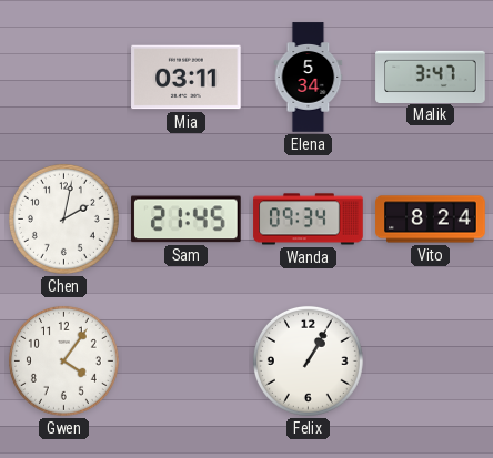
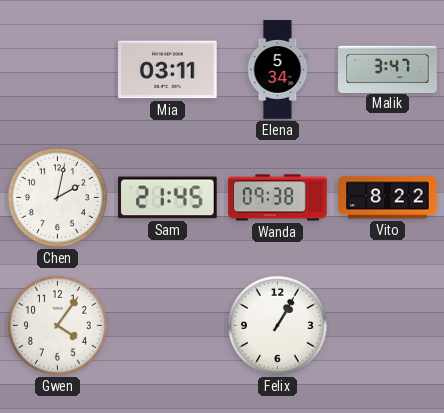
Wanda: 09:34 -> 09:38 (278, 198)
Vito: 8:24 -> 8:22 (388, 198)
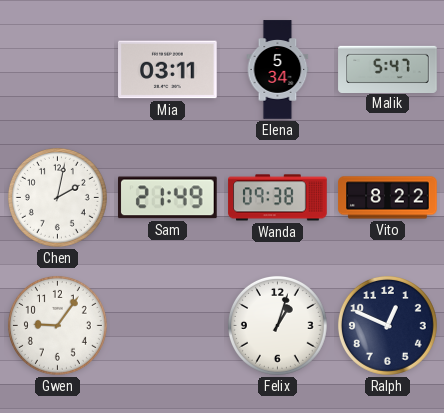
Malik: 3:47 -> 5:47 (388, 69)
Sam: 21:45 -> 21:49 (168, 198)
Gwen: 4:06 -> 9:06 (57, 325)
Felix: 1:05 -> 1:03 (277, 325)
Ralph: none -> 12:49 (387, 325)
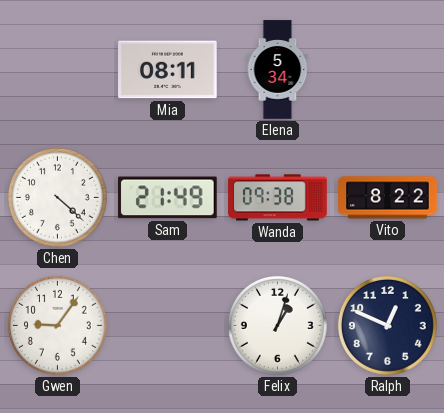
Mia: 03:11 -> 08:11 (168, 70)
Malik: 5:47 -> none (388, 69)
Chen: 2:02 -> 4:22 (57, 197)
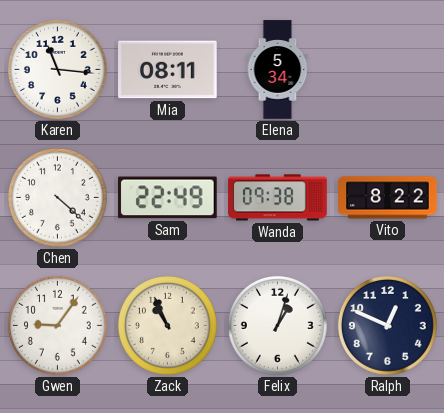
Karen: none -> 11:16 (57, 69)
Sam: 21:49 -> 22:49 (168, 198)
Zack: none -> 10:56 (167, 325)
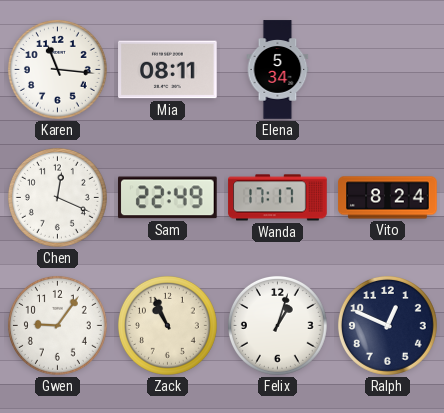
Chen: 4:22 -> 12:19 (57, 197)
Wanda: 09:38 -> 17:17 (278, 198)
Vito: 8:22 -> 8:24 (388, 198)
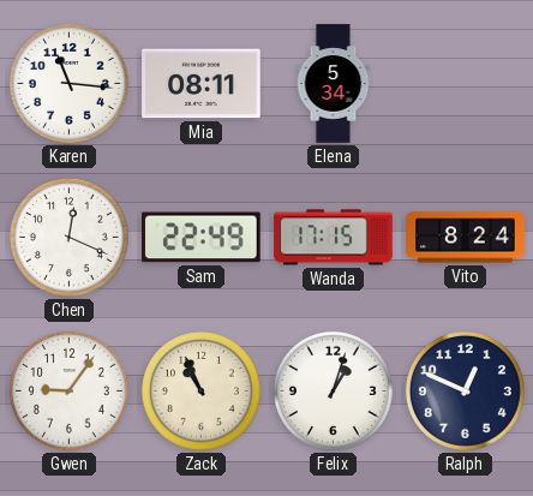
Wanda: 17:17 -> 17:15 (334, 238)
